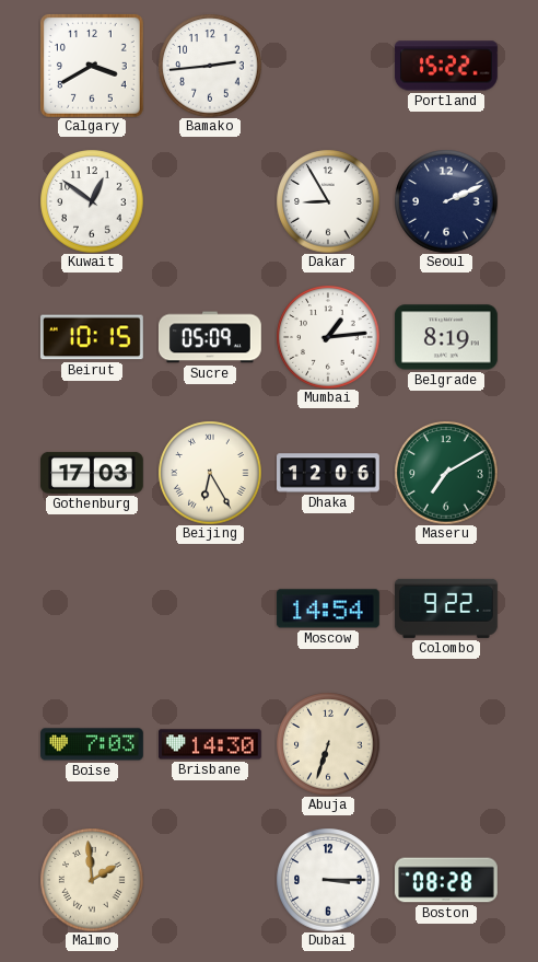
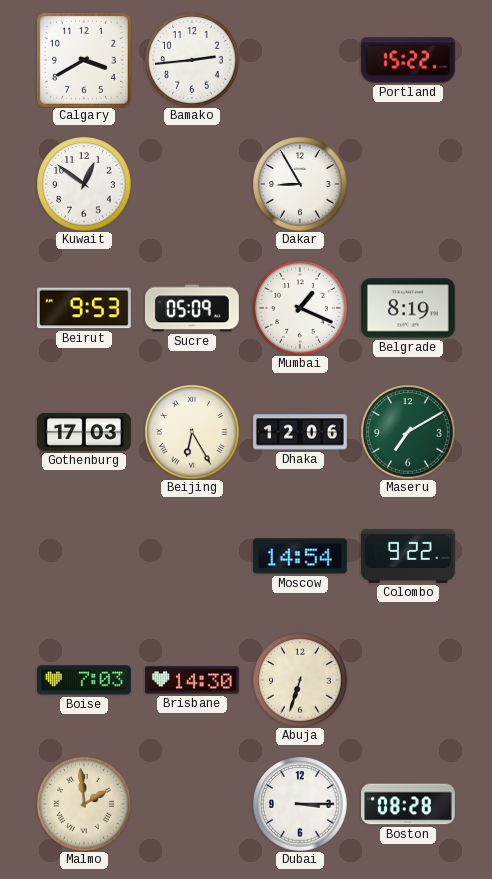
Seoul: 2:11 -> none (446, 201)
Beirut: 10:15 -> 9:53 (84, 308)
Mumbai: 1:14 -> 1:19 (300, 308)
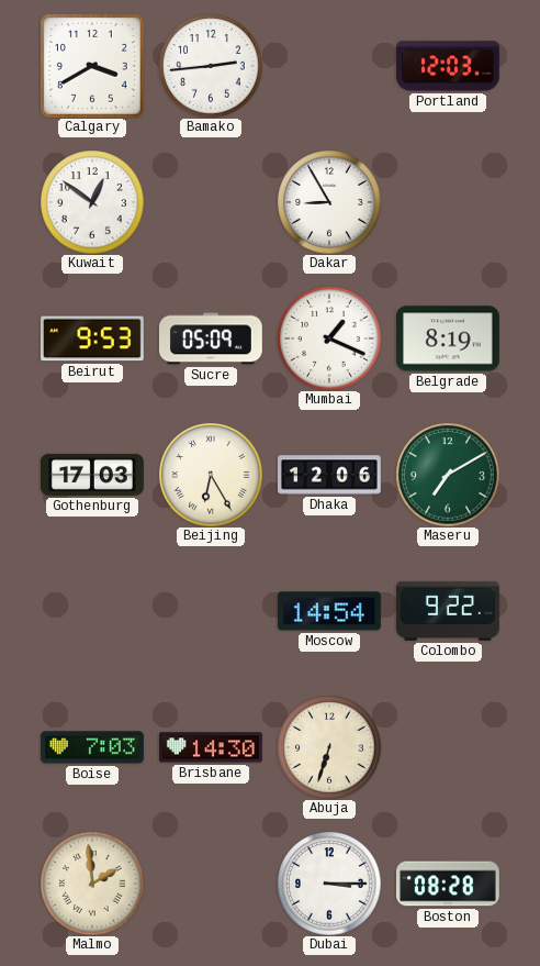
Portland: 15:22 -> 12:03 (448, 66)
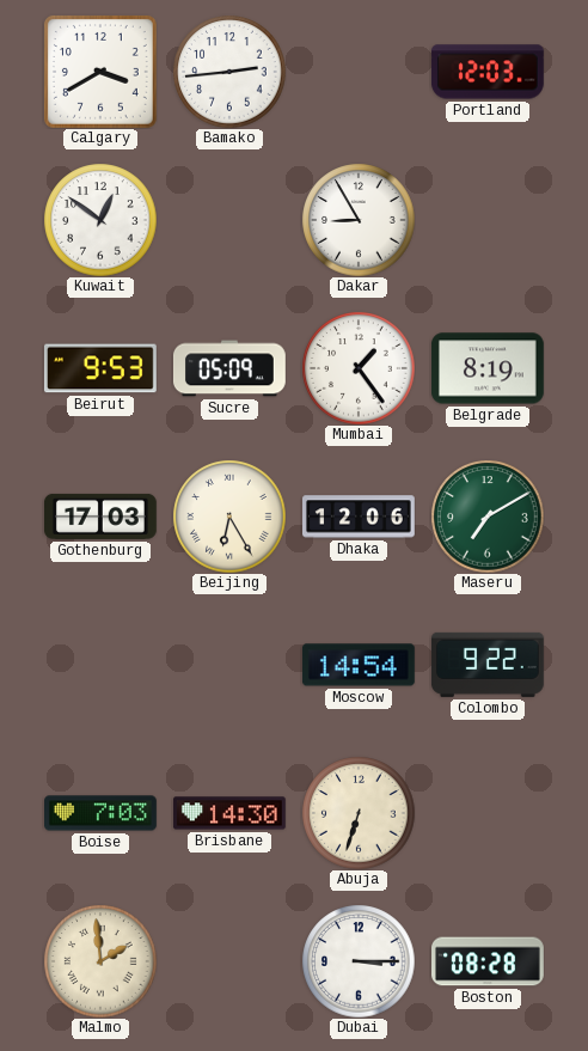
Mumbai: 1:19 -> 1:24 (359, 368)
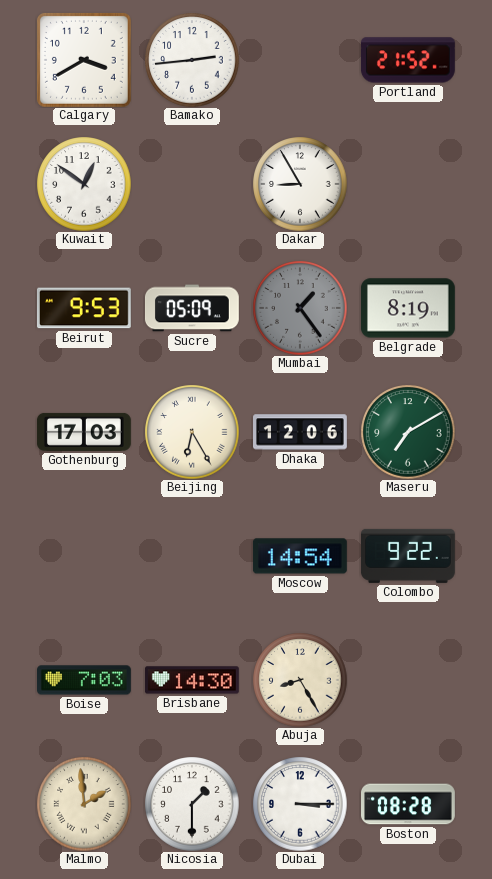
Portland: 12:03 -> 21:52 (408, 60)
Mumbai dial: white -> grey (300, 308)
Abuja: 6:33 -> 8:25 (300, 680)
Nicosia: none -> 1:30 (192, 804)
